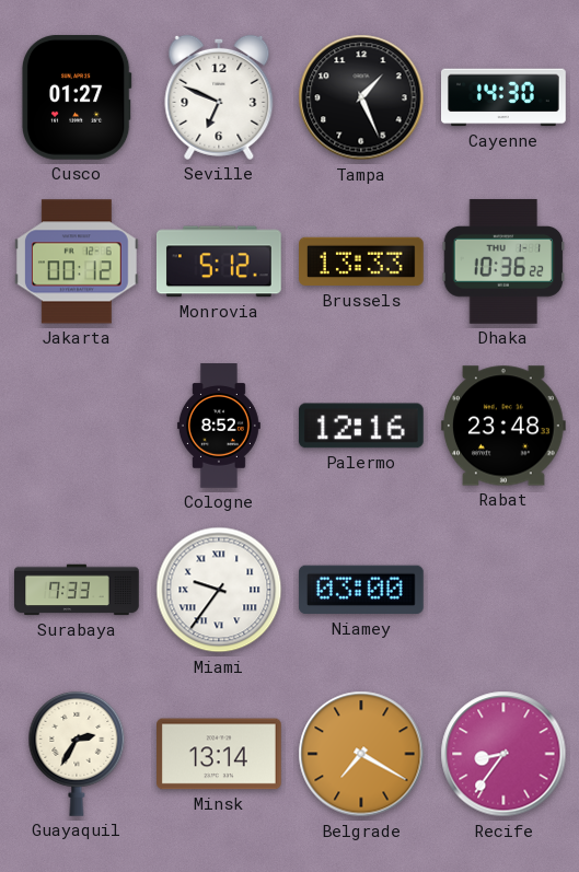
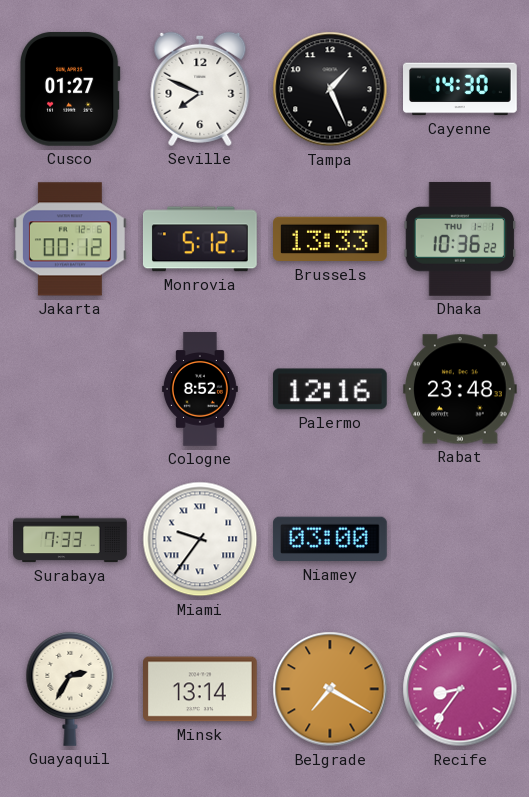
Seville: 6:49 -> 7:49 (200, 89)
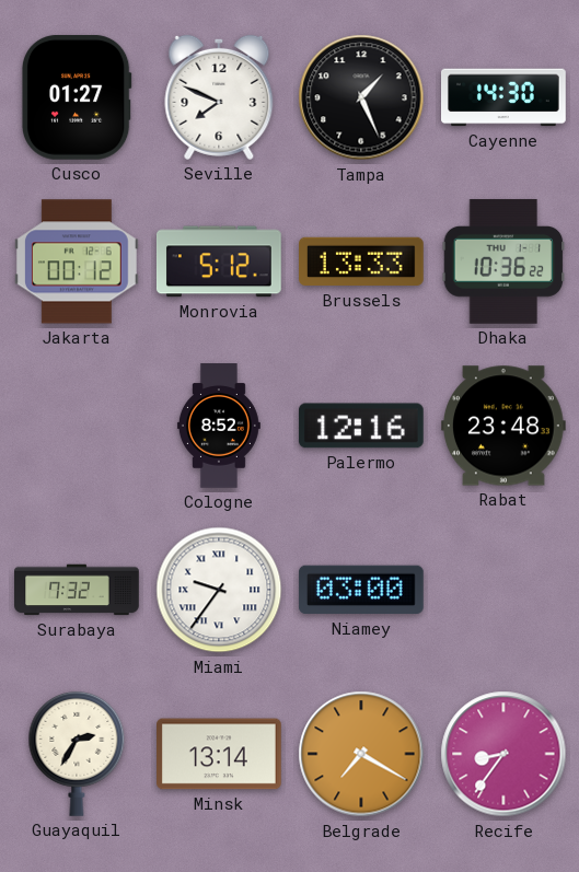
Surabaya: 7:33 -> 7:32 (77, 590)
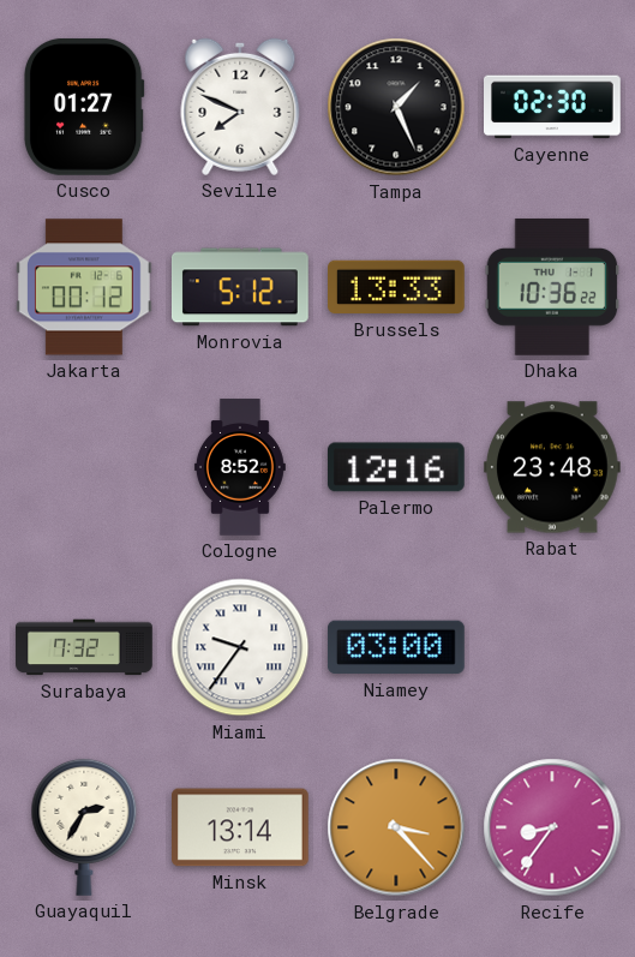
Cayenne: 14:30 -> 02:30 (553, 107)
Belgrade: 7:20 -> 3:23 (396, 827)
